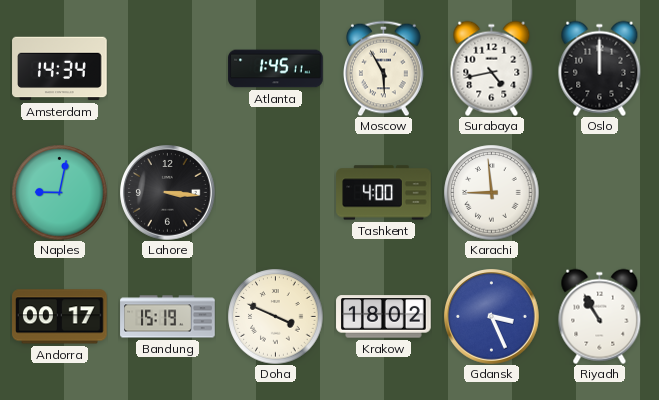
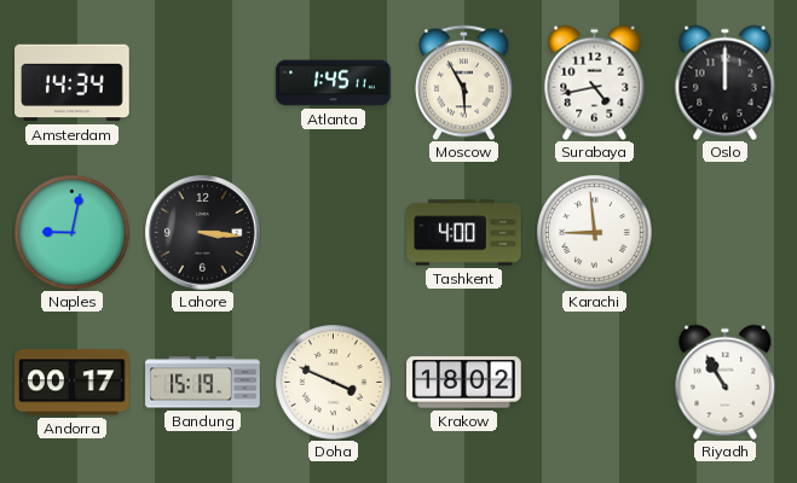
Gdansk: 3:26 -> none (492, 317)
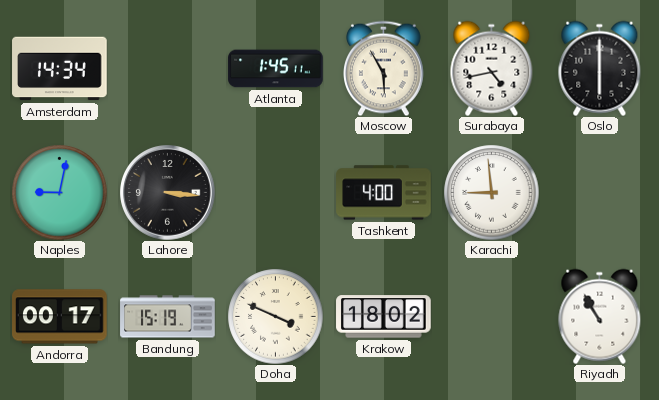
Oslo: 12:00 -> 6:00 (600, 68)
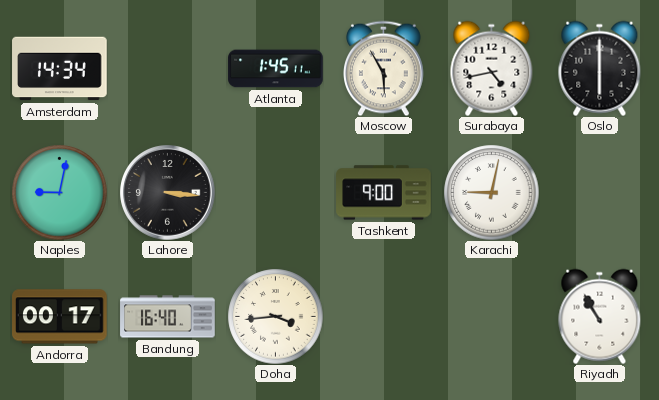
Tashkent: 4:00 -> 9:00 (384, 193)
Karachi: 8:59 -> 9:02 (491, 192)
Bandung: 15:19 -> 16:40 (168, 317)
Doha: 3:49 -> 3:44 (275, 316)
Krakow: 18:02 -> none (384, 317)
